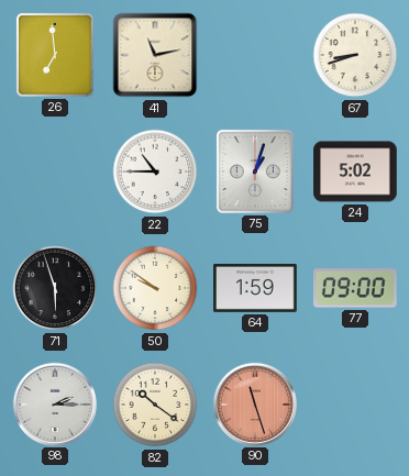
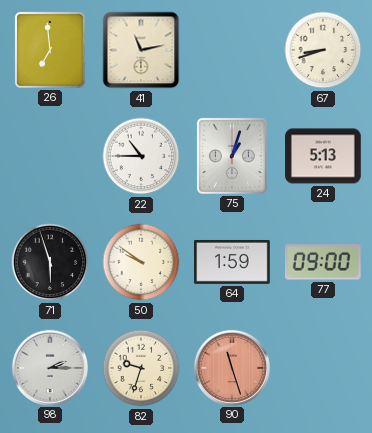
24: 5:02 -> 5:13 (323, 156)
82: 10:21 -> 9:33 (141, 368)
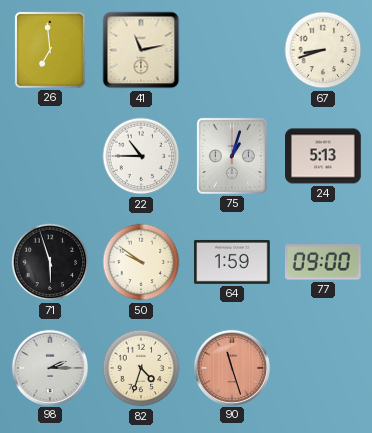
82: 9:33 -> 4:33 (141, 368)
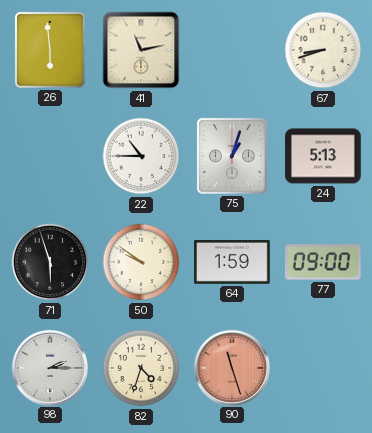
26: 6:59 -> 5:59 (50, 50)
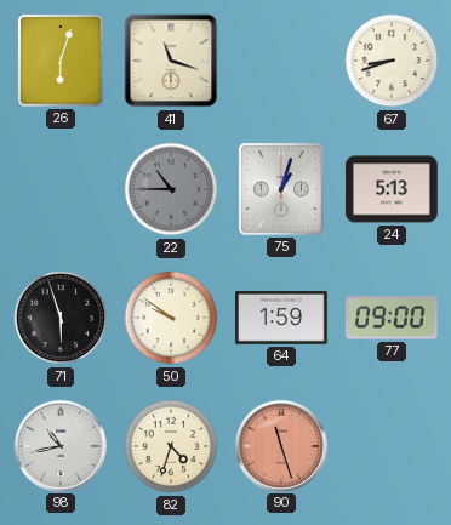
26: 5:59 -> 6:03 (61, 61)
41: 11:13 -> 11:18 (171, 61)
22 dial: white -> grey (171, 189)
98: 2:15 -> 10:43 (59, 445)
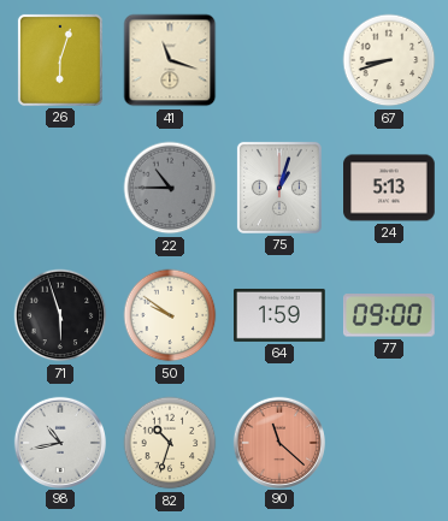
82: 4:33 -> 10:33 (170, 443)
90: 11:27 -> 11:22 (278, 442)
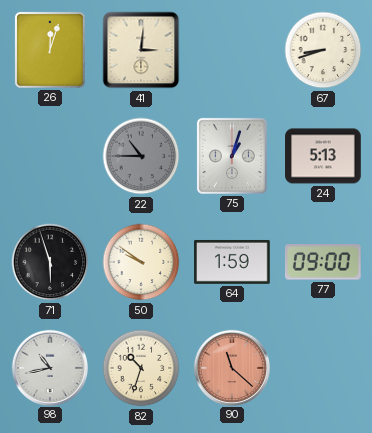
26: 6:03 -> 12:03 (50, 50)
41: 11:18 -> 3:01 (141, 50)
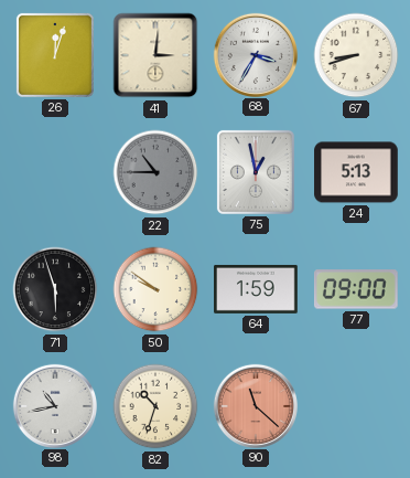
68: none -> 3:35 (255, 54)
75: 1:03 -> 12:58 (256, 172)
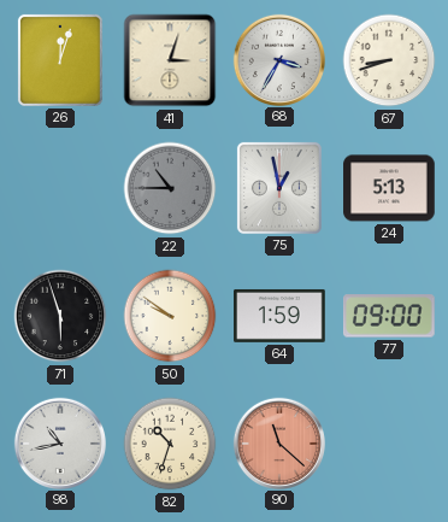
41: 3:01 -> 3:03 (170, 60)
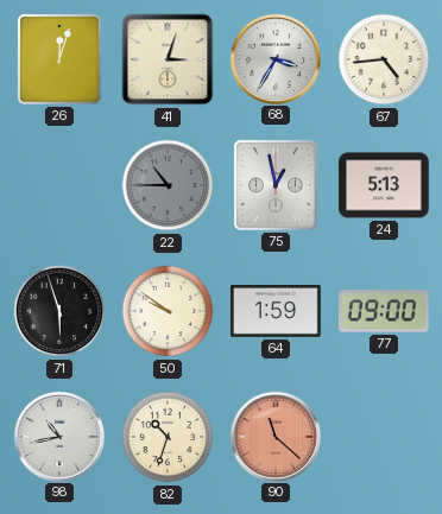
67: 8:42 -> 4:44 (384, 59)
